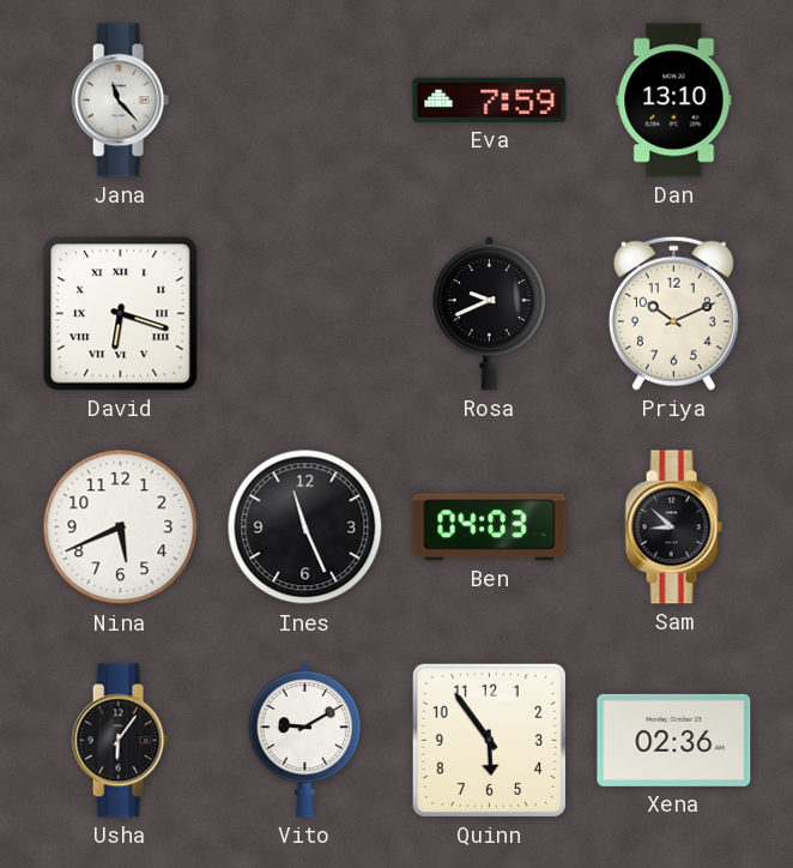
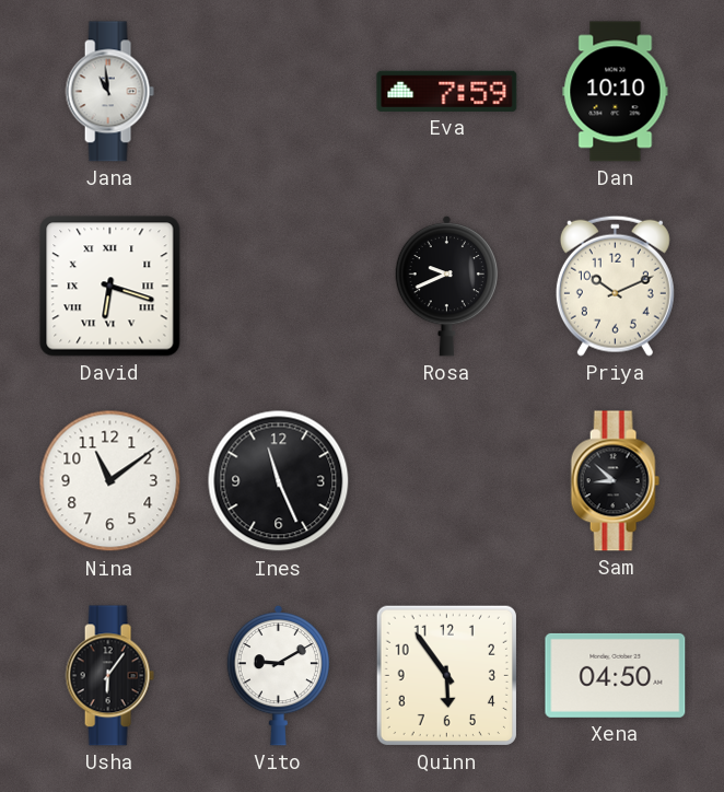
Jana: 11:23 -> 10:59 (109, 92)
Dan: 13:10 -> 10:10 (616, 92)
Nina: 5:41 -> 11:09 (110, 481)
Ben: 04:03 -> none (490, 528)
Xena: 02:36 -> 04:50 (616, 675)
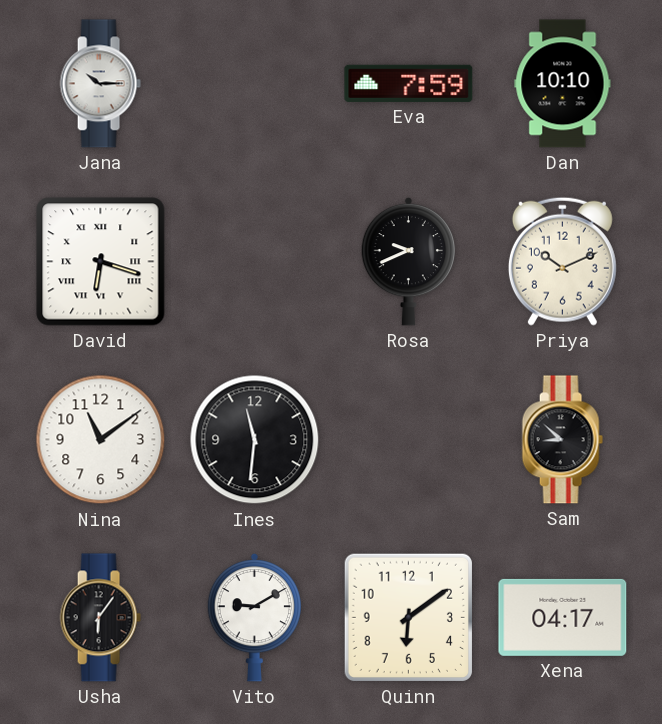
Jana: 10:59 -> 10:15 (100, 84)
Ines: 11:26 -> 11:31 (255, 440)
Quinn: 5:54 -> 6:09 (408, 617)
Xena: 04:50 -> 04:17 (563, 617)
